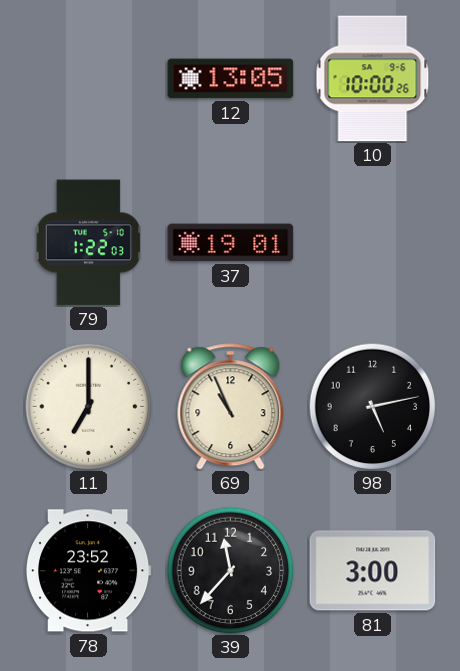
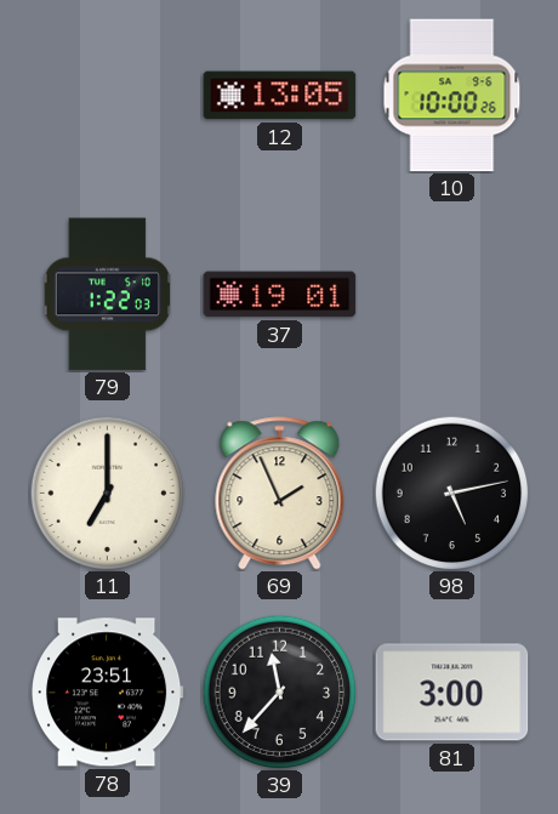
69: 10:56 -> 1:56 (280, 494)
78: 23:52 -> 23:51 (108, 693)
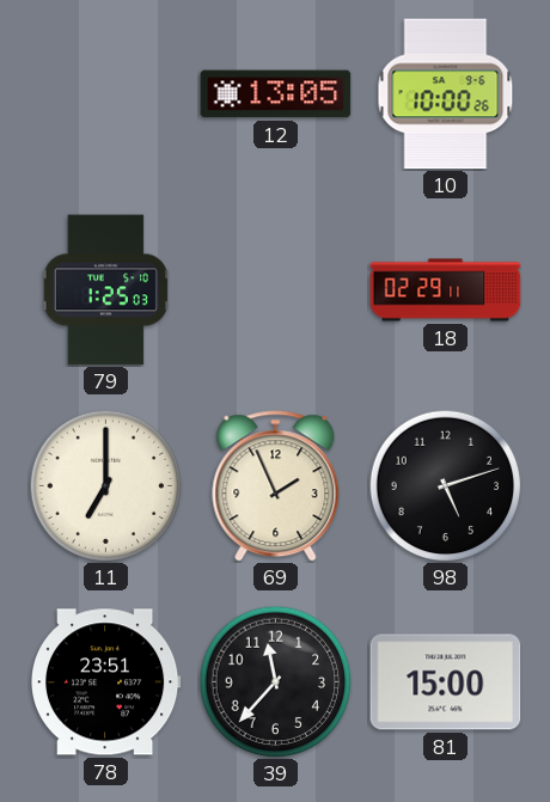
79: 1:22 -> 1:25 (105, 290)
37: 19:01 -> none (280, 295)
18: none -> 02:29 (446, 290)
98: 5:13 -> 5:12 (445, 485)
81: 3:00 -> 15:00 (446, 682)
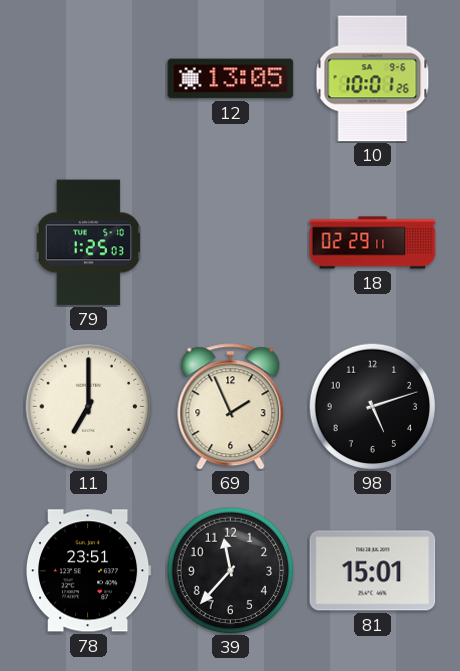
10: 10:00 -> 10:01 (373, 79)
81: 15:00 -> 15:01 (373, 571)
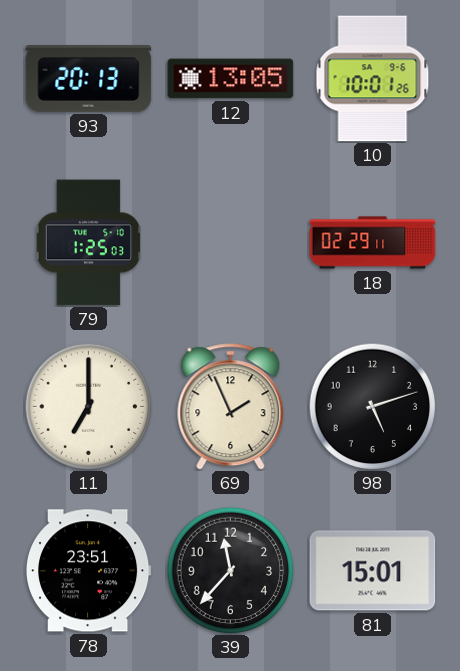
93: none -> 20:13 (89, 79)
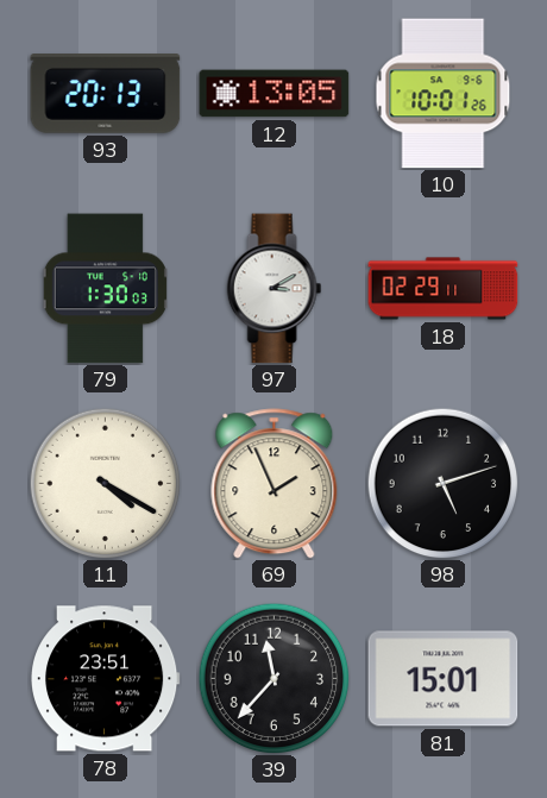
79: 1:25 -> 1:30 (105, 289)
97: none -> 3:10 (275, 289)
11: 7:00 -> 4:20 (105, 483)
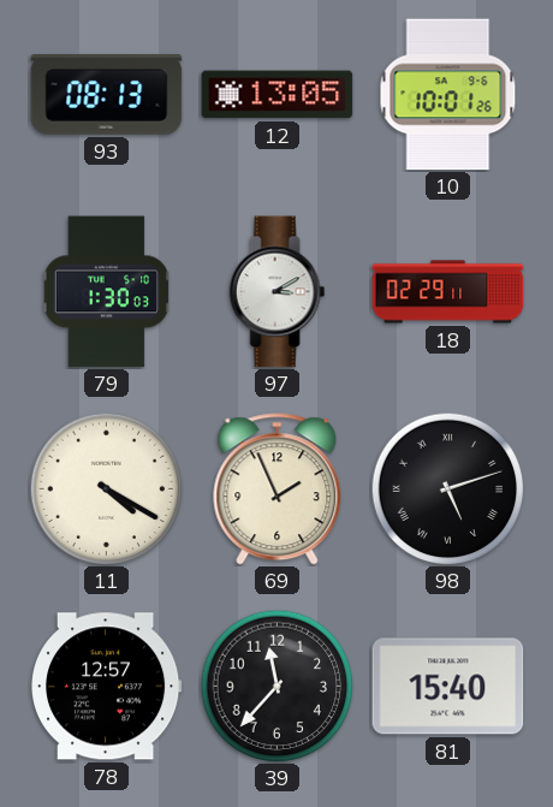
93: 20:13 -> 08:13 (107, 95)
98 numerals: Arabic -> Roman (447, 488)
78: 23:51 -> 12:57 (107, 687)
81: 15:01 -> 15:40 (448, 687)
